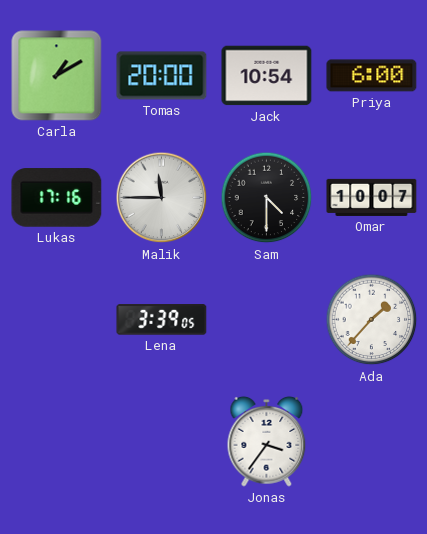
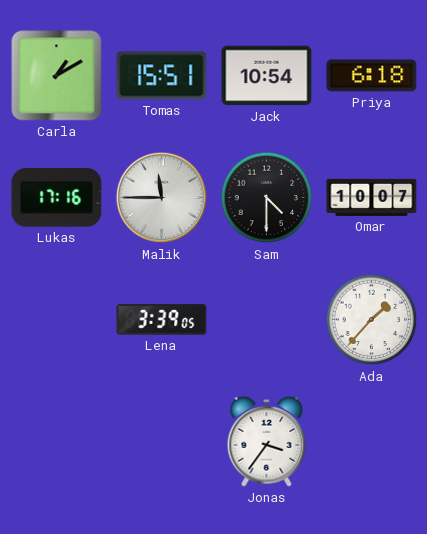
Tomas: 20:00 -> 15:51 (162, 76)
Priya: 6:00 -> 6:18 (372, 76)
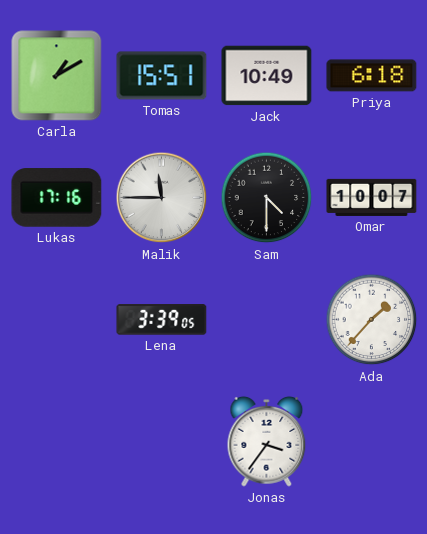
Jack: 10:54 -> 10:49 (267, 76)
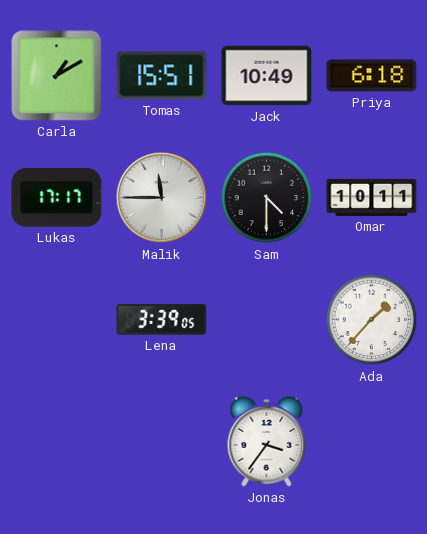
Lukas: 17:16 -> 17:17 (57, 198)
Omar: 10:07 -> 10:11 (372, 197)
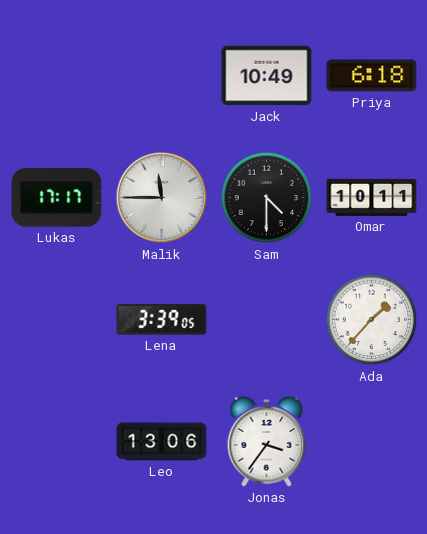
Carla: 1:10 -> none (57, 76)
Tomas: 15:51 -> none (162, 76)
Leo: none -> 13:06 (162, 442)
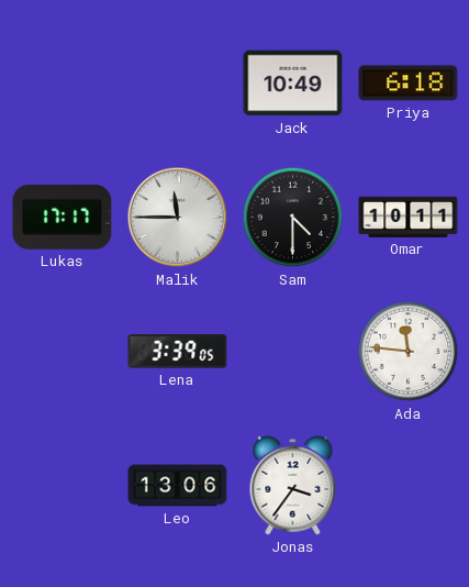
Ada: 1:37 -> 11:46 (409, 352)
